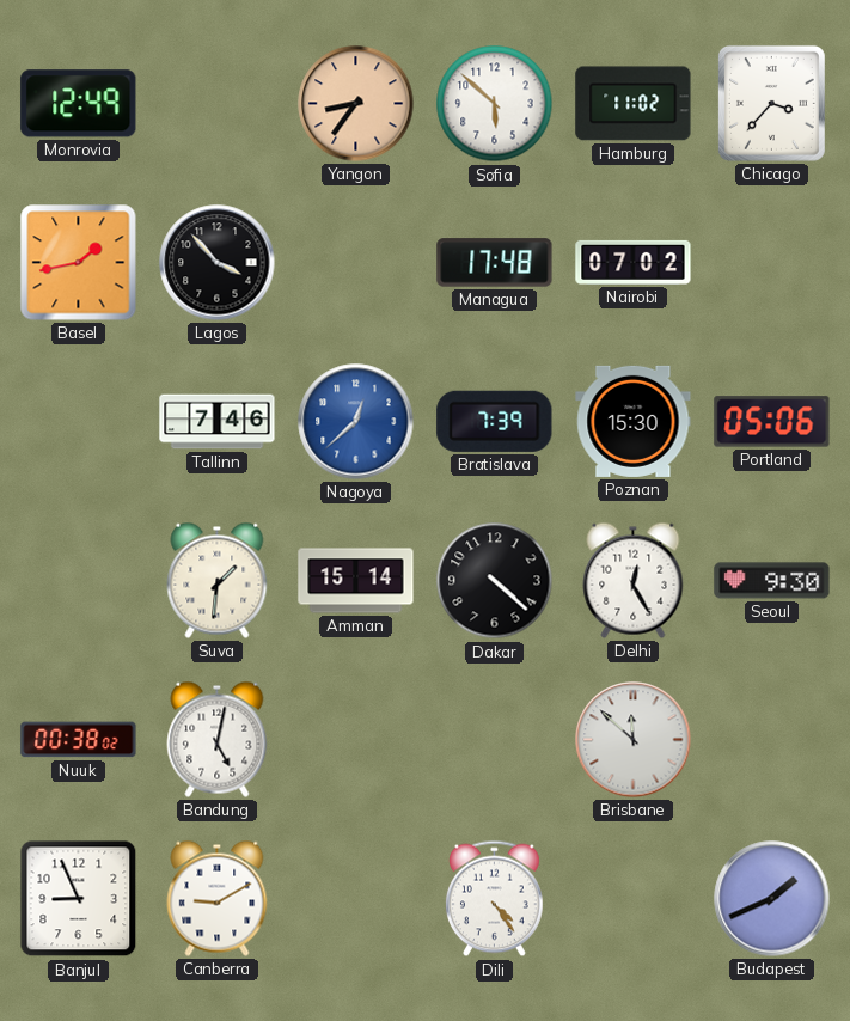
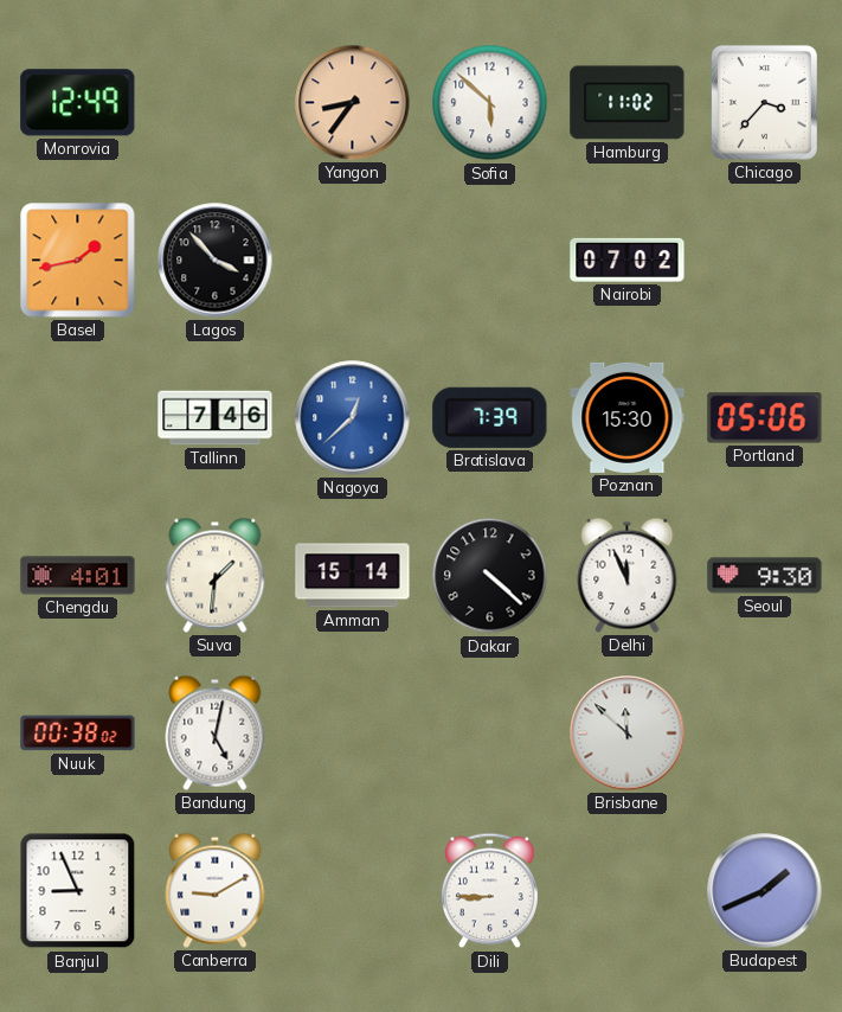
Managua: 17:48 -> none (495, 263)
Chengdu: none -> 4:01 (78, 576)
Delhi: 12:25 -> 11:56 (628, 575)
Dili: 4:24 -> 8:45 (490, 891)
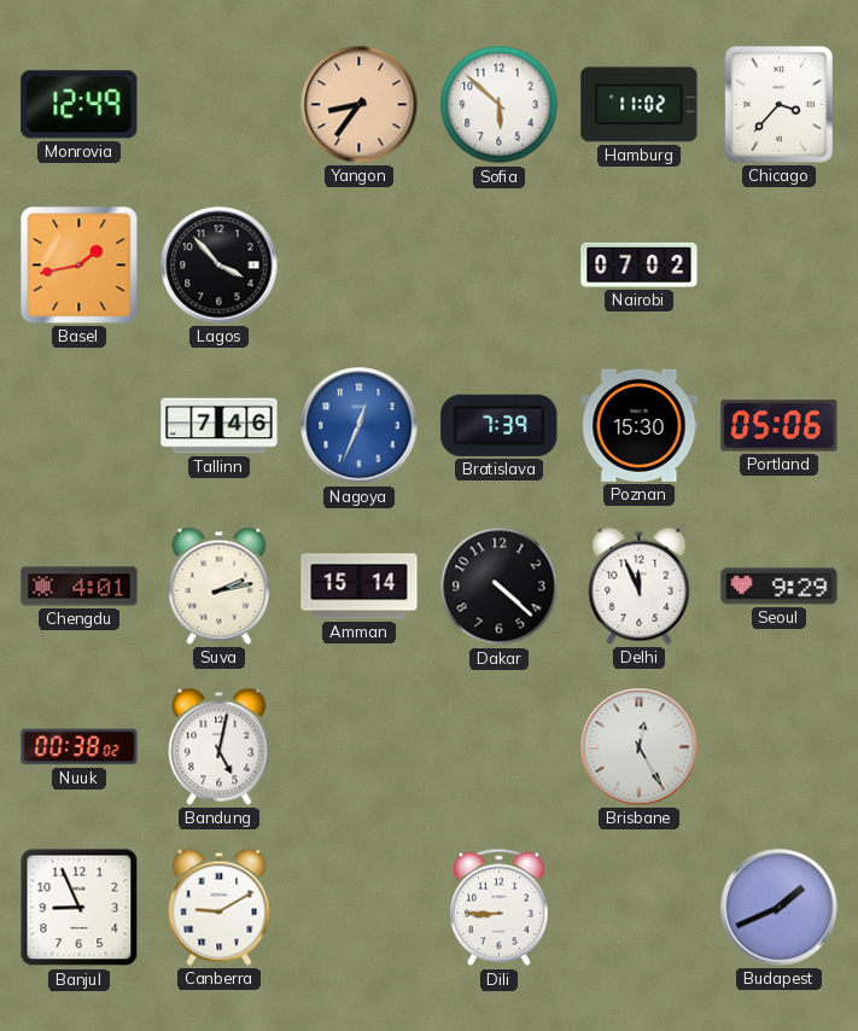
Nagoya: 12:38 -> 12:34 (360, 426)
Suva: 1:31 -> 2:13 (220, 586)
Seoul: 9:30 -> 9:29 (780, 587)
Brisbane: 11:52 -> 12:25 (640, 747)
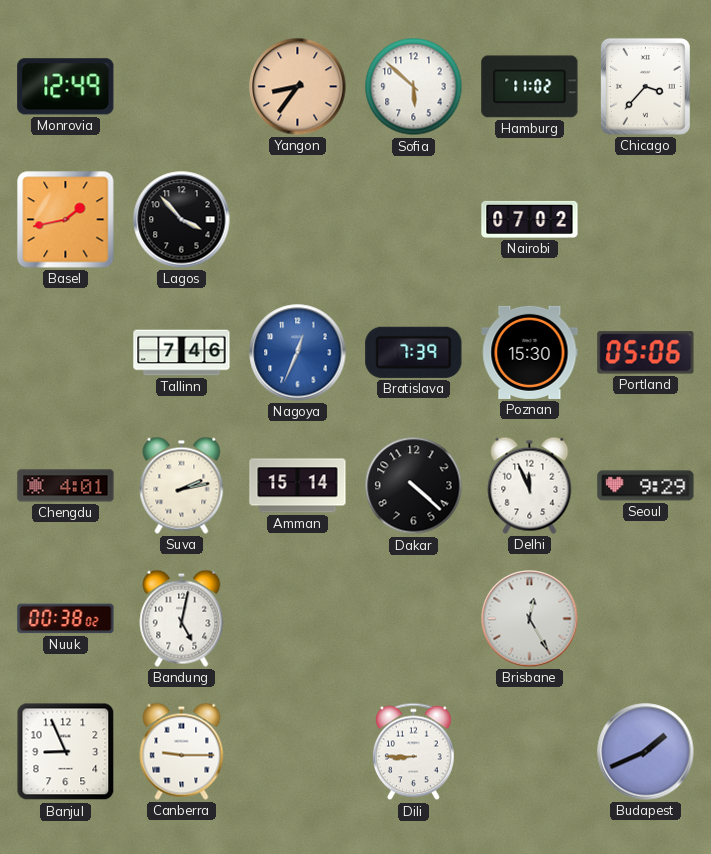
Canberra: 9:10 -> 9:15 (182, 751)
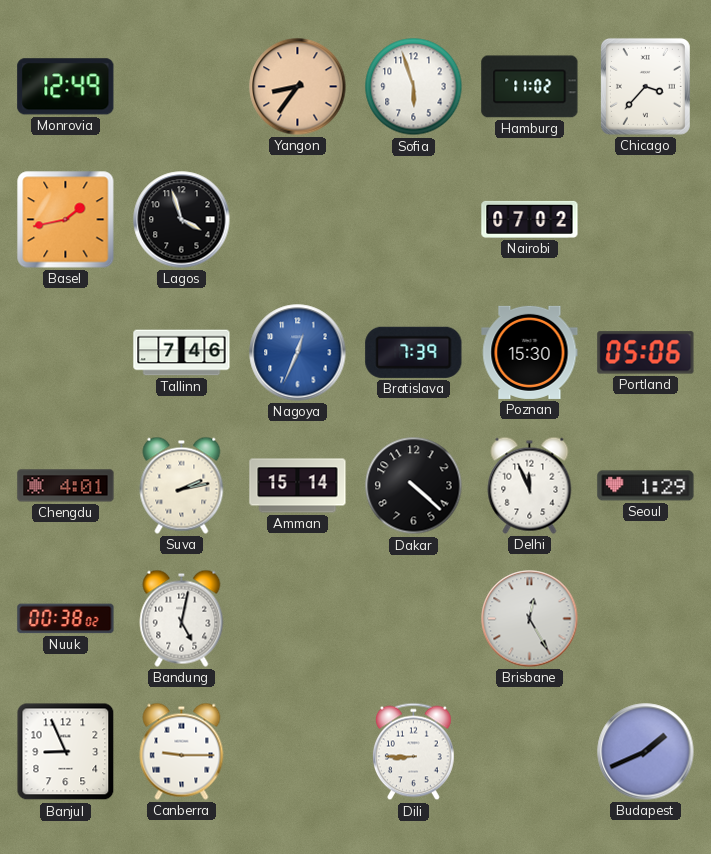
Sofia: 5:52 -> 5:57 (414, 87)
Lagos: 3:53 -> 3:57 (182, 220)
Seoul: 9:29 -> 1:29 (646, 486)
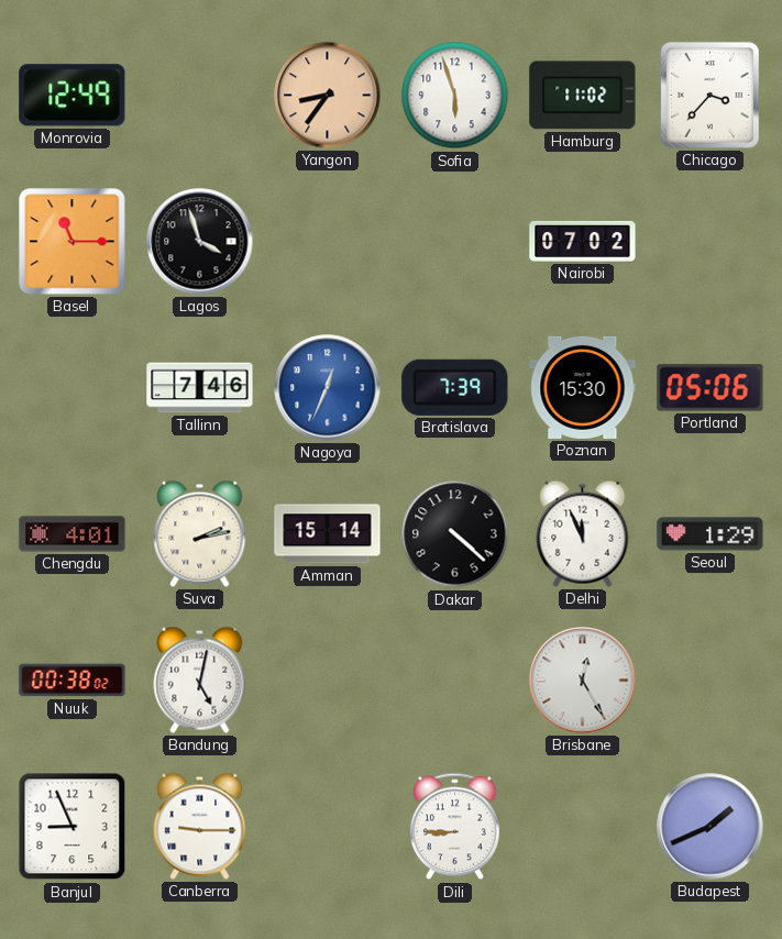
Basel: 1:43 -> 11:15 (73, 242)
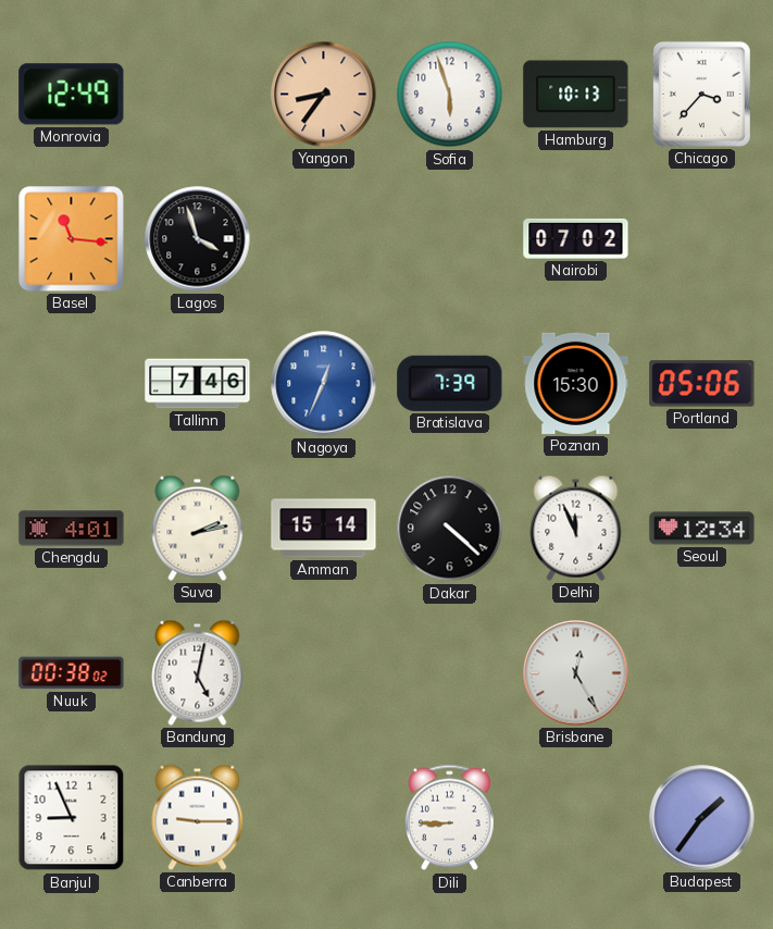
Hamburg: 11:02 -> 10:13 (576, 95)
Basel: 11:15 -> 11:16 (72, 239)
Seoul: 1:29 -> 12:34 (702, 529)
Budapest: 1:41 -> 1:36 (702, 818)
